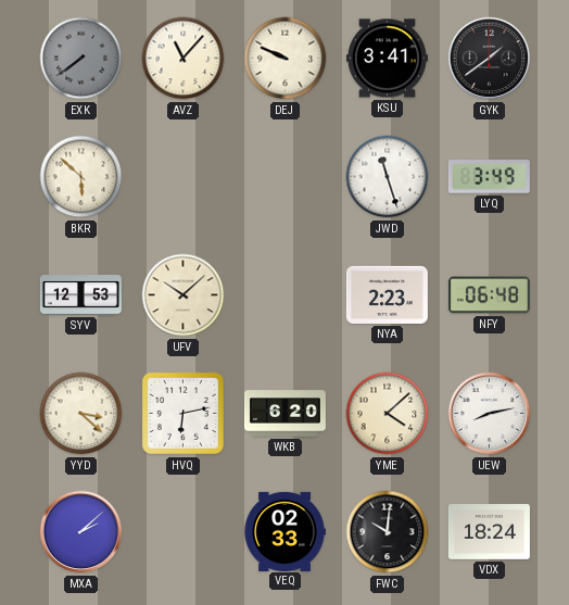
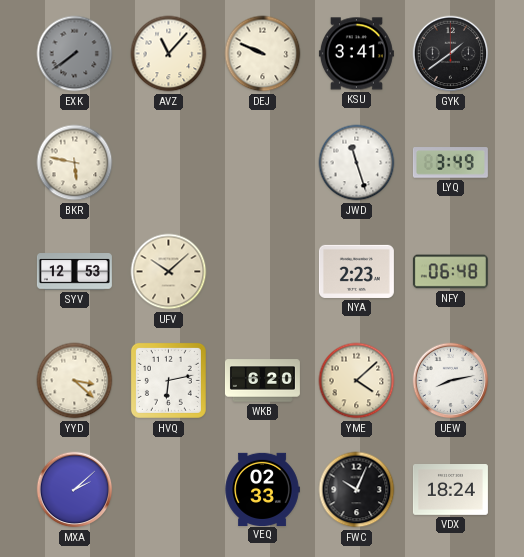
BKR: 5:52 -> 5:47 (75, 163)
FWC: 10:01 -> 10:04 (357, 490)
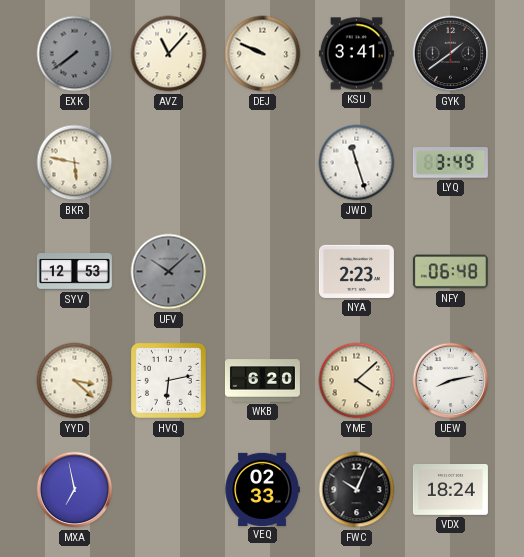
UFV dial: cream -> grey (169, 272)
MXA: 2:08 -> 6:58 (75, 490)
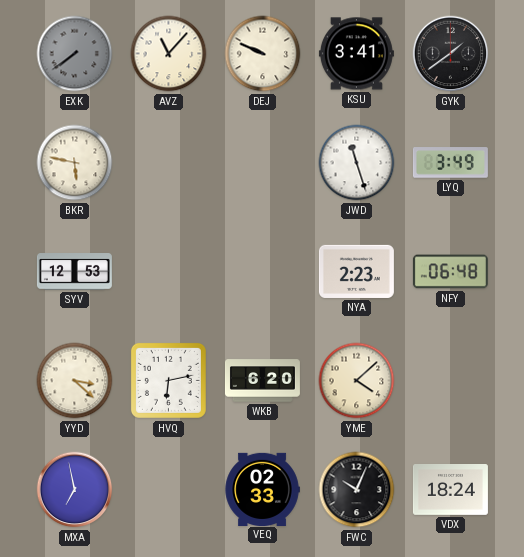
UFV: 10:08 -> none (169, 272)
UEW: 8:13 -> none (451, 381)
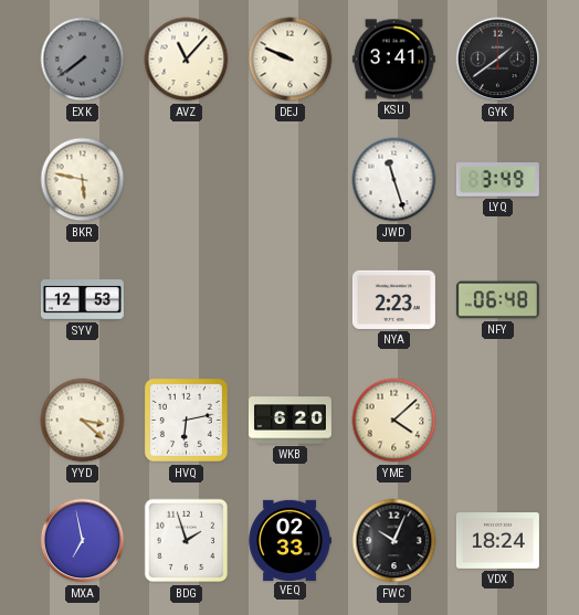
BDG: none -> 1:57 (187, 541)
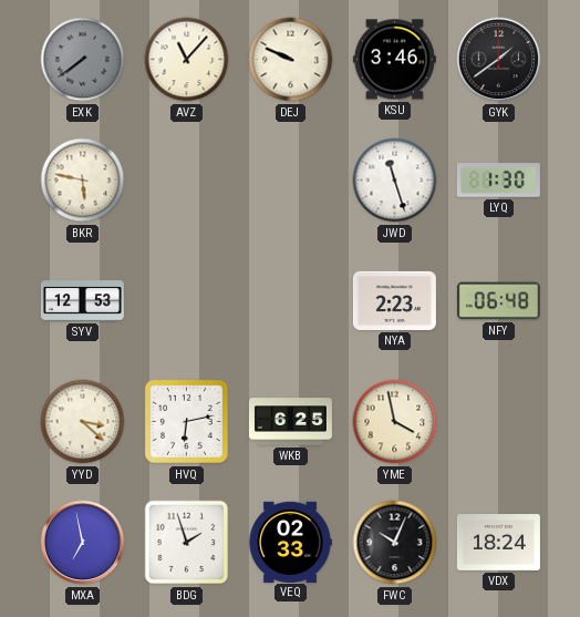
KSU: 3:41 -> 3:46 (394, 60)
LYQ: 3:49 -> 1:30 (498, 181)
WKB: 6:20 -> 6:25 (290, 422)
YME: 4:08 -> 3:58 (395, 422)
